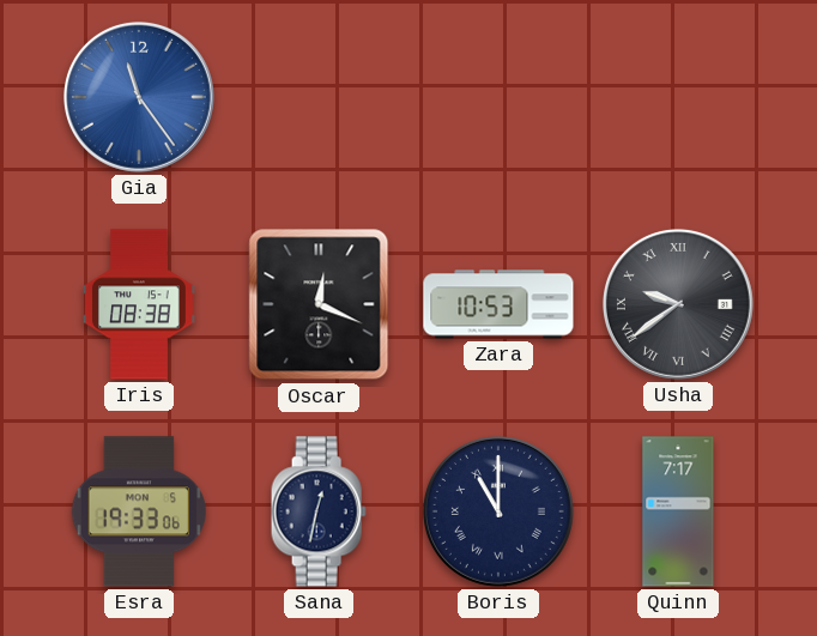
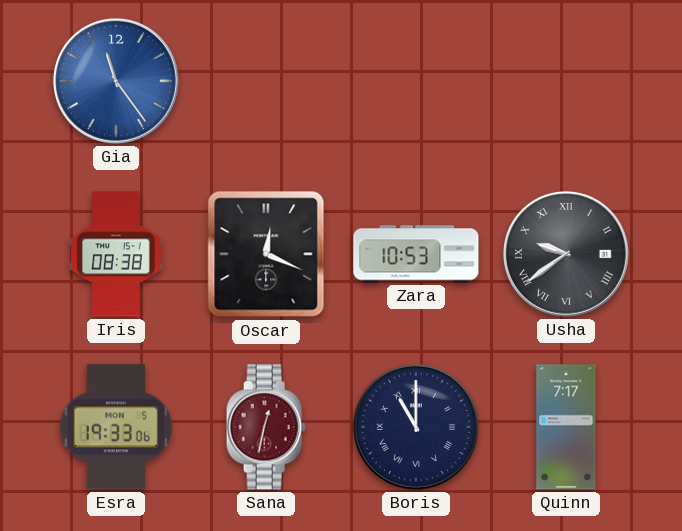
Sana dial: navy -> burgundy (266, 427)
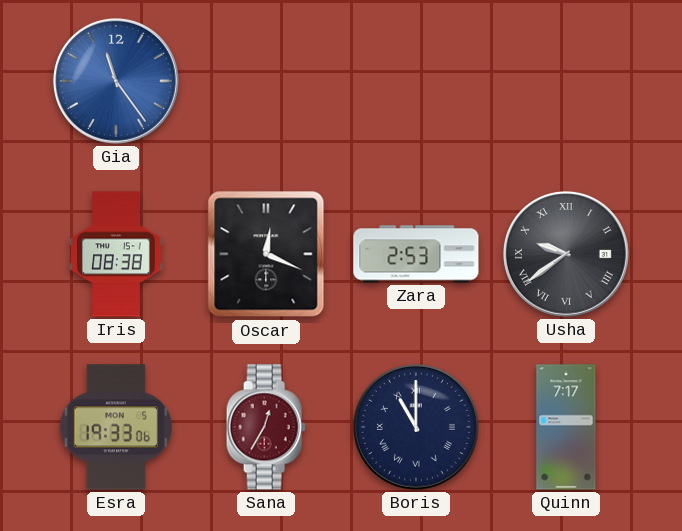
Zara: 10:53 -> 2:53 (416, 254)
Sana: 12:32 -> 12:35 (266, 427)
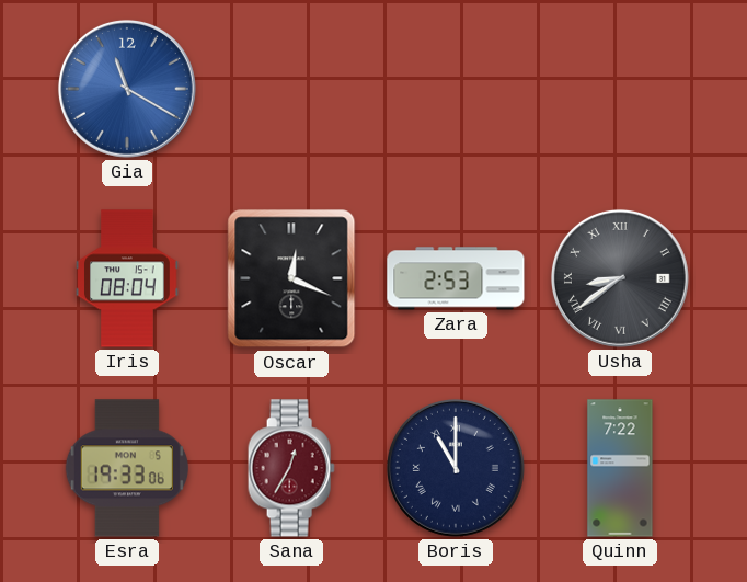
Gia: 11:24 -> 11:20 (127, 89)
Iris: 08:38 -> 08:04 (127, 278)
Usha: 9:39 -> 8:39 (620, 278)
Quinn: 7:17 -> 7:22 (620, 468)
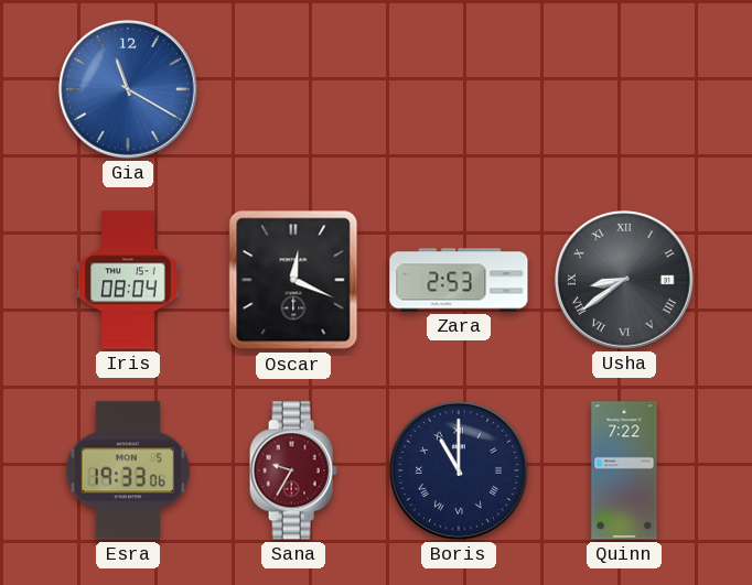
Sana: 12:35 -> 9:35 (293, 470)
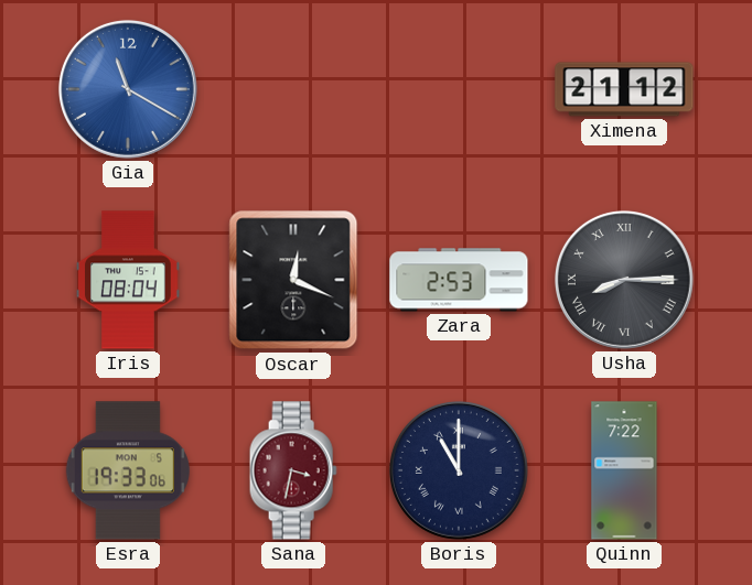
Ximena: none -> 21:12 (624, 89)
Usha: 8:39 -> 8:15 (624, 280)
Sana: 9:35 -> 3:32 (293, 470)
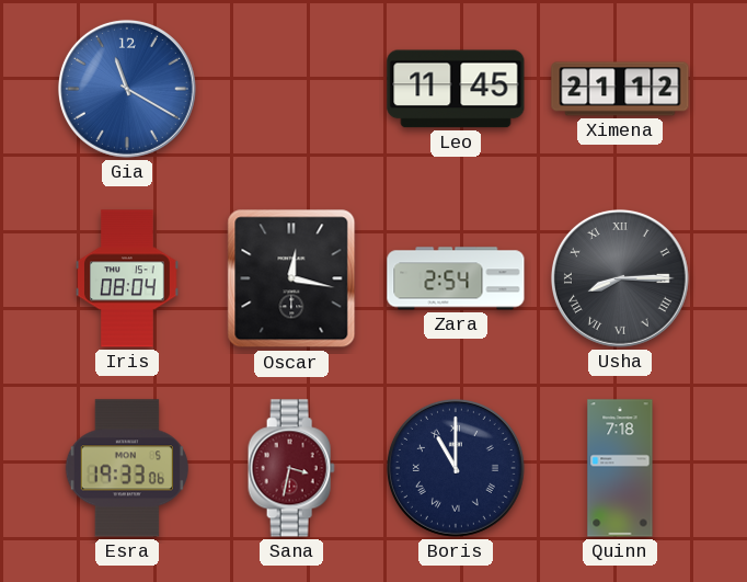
Leo: none -> 11:45 (456, 89)
Oscar: 12:19 -> 12:17 (291, 278)
Zara: 2:53 -> 2:54 (456, 278)
Quinn: 7:22 -> 7:18 (620, 468)
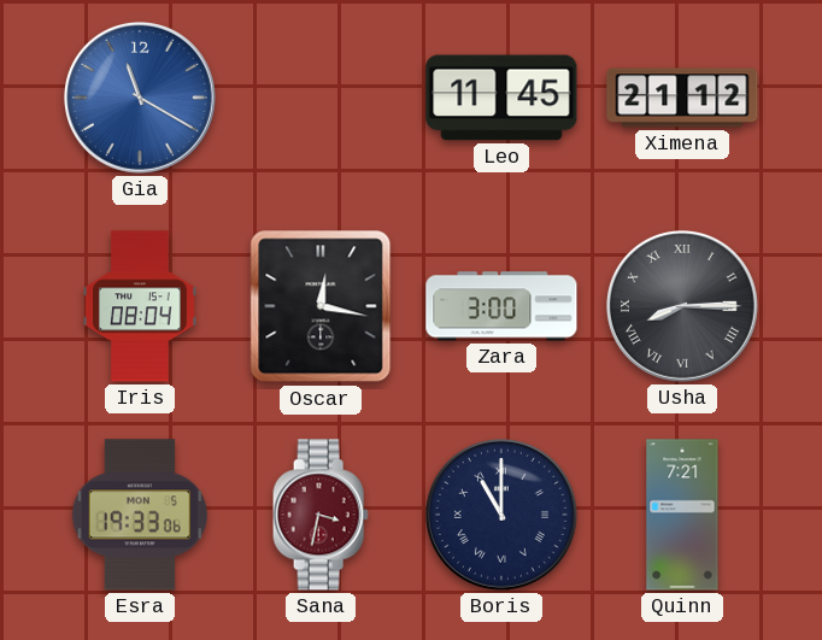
Zara: 2:54 -> 3:00 (501, 306)
Quinn: 7:18 -> 7:21 (682, 515)
